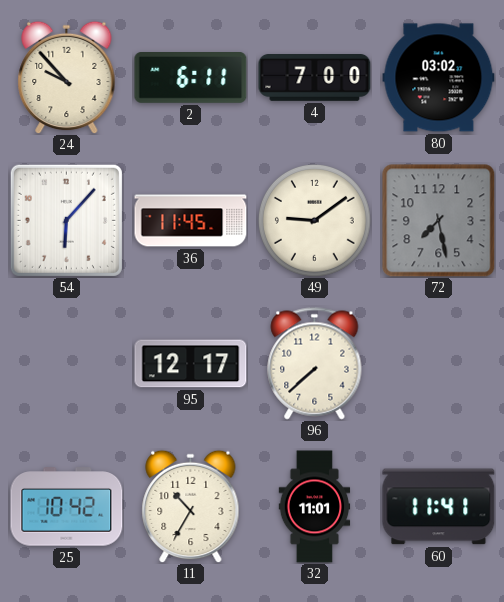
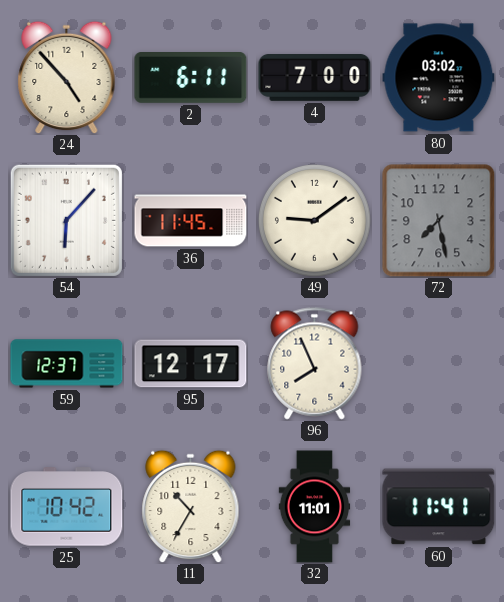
24: 9:53 -> 4:53 (67, 77)
59: none -> 12:37 (67, 364)
96: 7:38 -> 7:56 (315, 364)
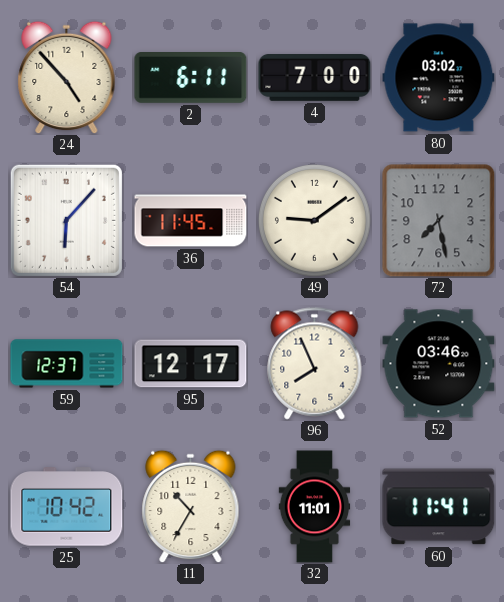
52: none -> 03:46 (439, 364)
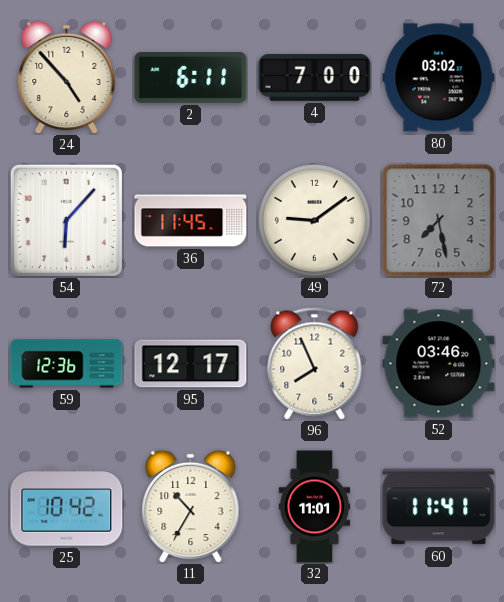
59: 12:37 -> 12:36 (67, 364)
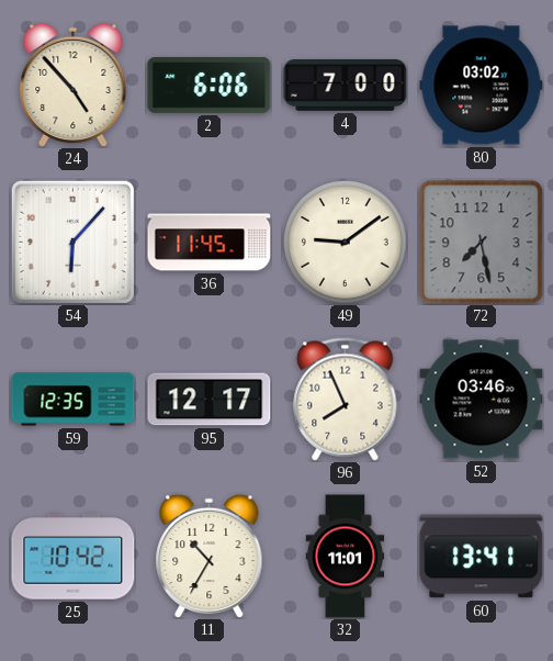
2: 6:11 -> 6:06 (210, 86)
59: 12:36 -> 12:35 (74, 400)
60: 11:41 -> 13:41 (482, 557)
